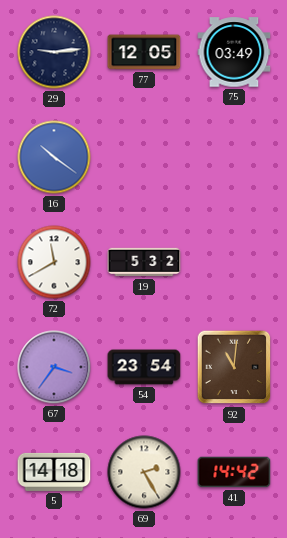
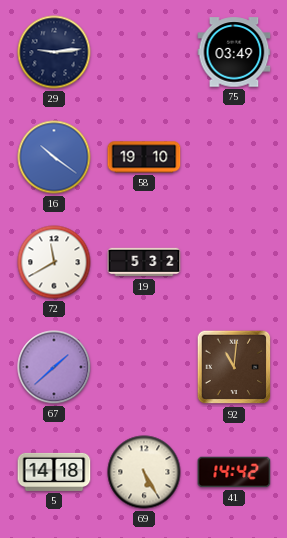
77: 12:05 -> none (144, 52)
58: none -> 19:10 (144, 157)
67: 3:36 -> 1:38 (54, 367)
54: 23:54 -> none (144, 367)
69: 2:25 -> 5:25 (144, 472)
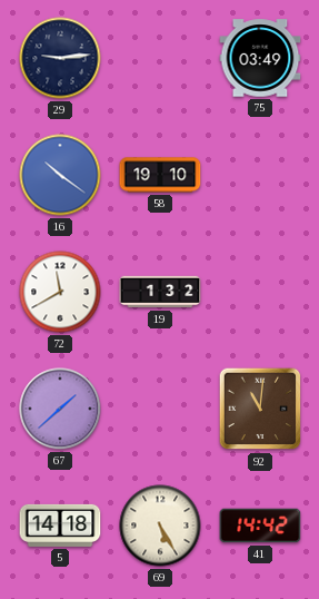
19: 5:32 -> 1:32 (160, 292)
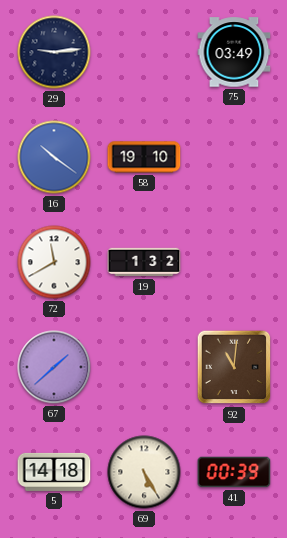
41: 14:42 -> 00:39 (234, 472)
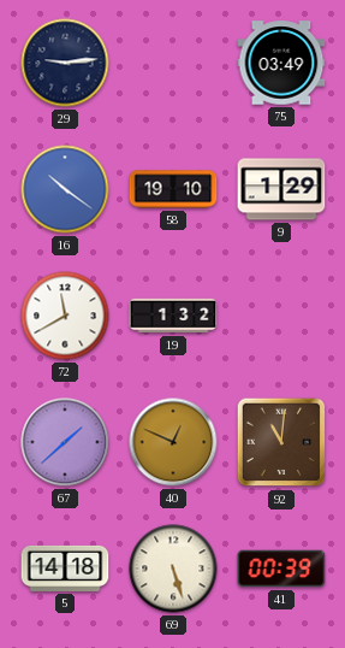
9: none -> 1:29 (281, 189)
40: none -> 12:49 (173, 442)
69: 5:25 -> 5:27 (173, 569)
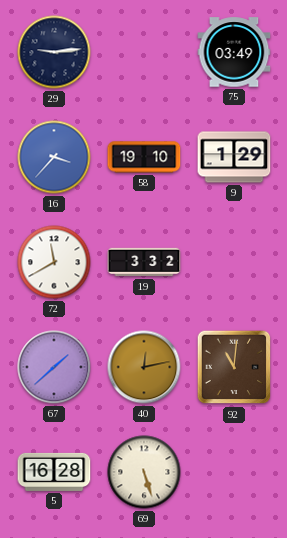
16: 10:21 -> 3:37 (54, 157)
19: 1:32 -> 3:32 (144, 262)
40: 12:49 -> 12:13 (144, 367)
5: 14:18 -> 16:28 (54, 472)
41: 00:39 -> none (281, 569)
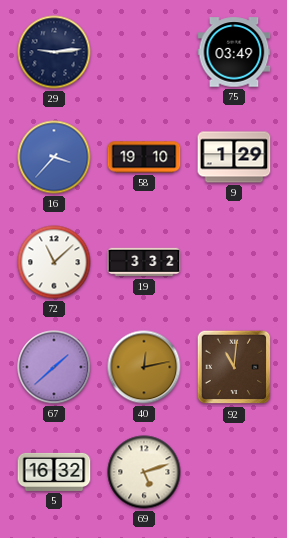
72: 11:40 -> 11:08 (54, 262)
5: 16:28 -> 16:32 (54, 472)
69: 5:27 -> 5:12 (144, 472)
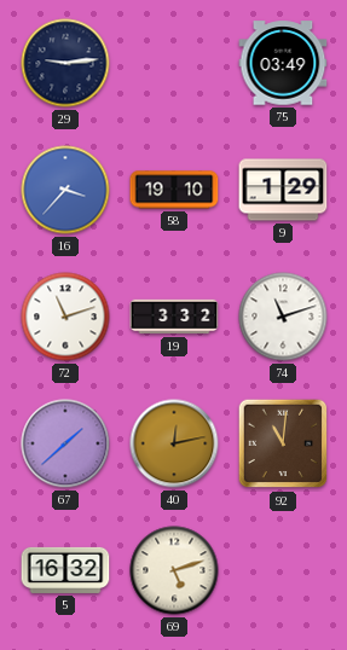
72: 11:08 -> 11:12 (65, 317)
74: none -> 11:12 (283, 317)
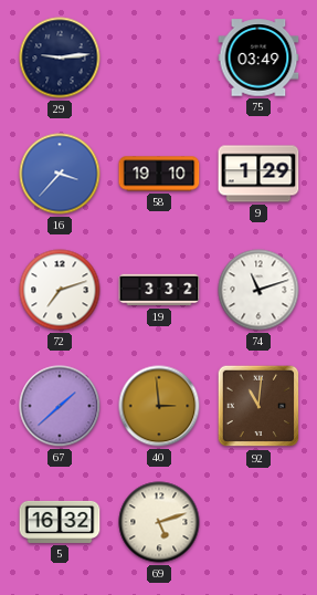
72: 11:12 -> 7:12 (60, 290)
40: 12:13 -> 2:59 (159, 406)
